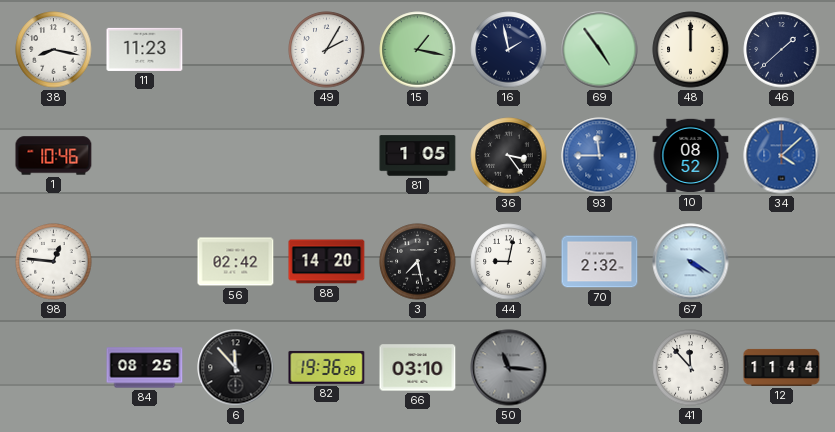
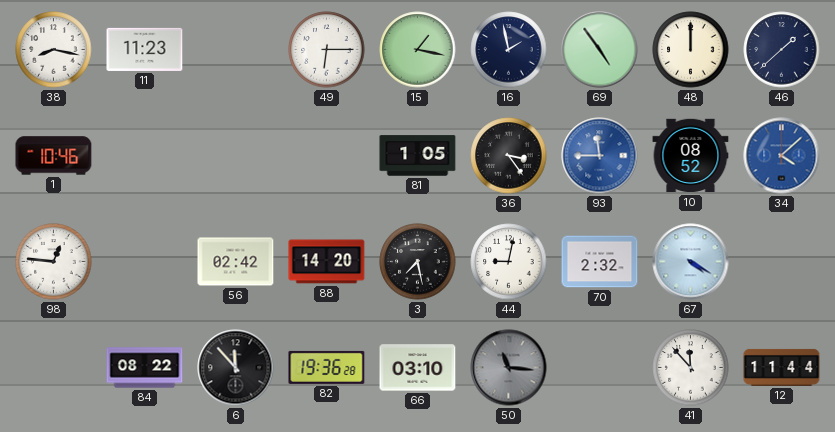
49: 2:05 -> 6:15 (327, 50)
84: 08:25 -> 08:22 (145, 368)
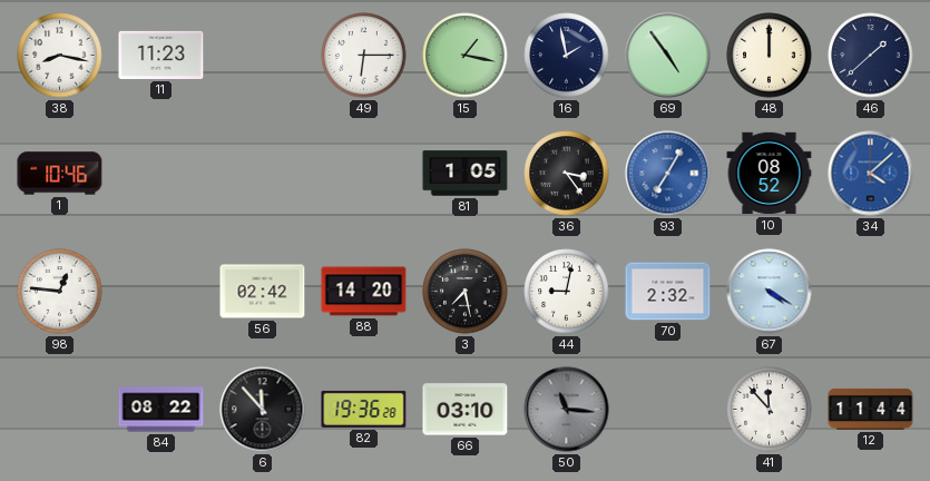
93: 11:45 -> 7:05 (668, 174)
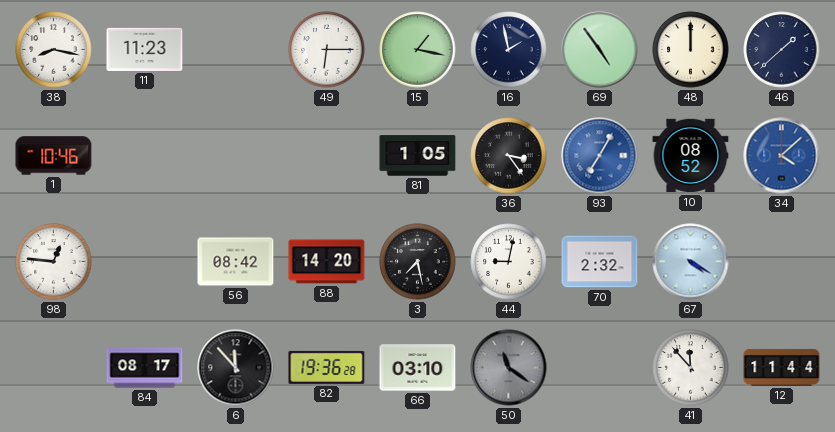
56: 02:42 -> 08:42 (236, 262)
84: 08:22 -> 08:17 (145, 368)
50: 11:16 -> 11:21 (509, 368)
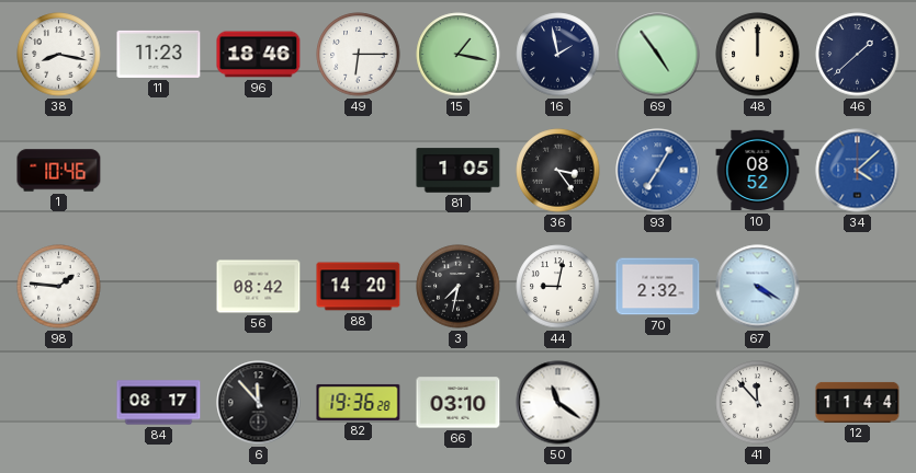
96: none -> 18:46 (259, 55)
98: 12:46 -> 1:46 (59, 287)
3: 7:28 -> 7:32 (459, 287)
50 dial: grey -> white (558, 403)
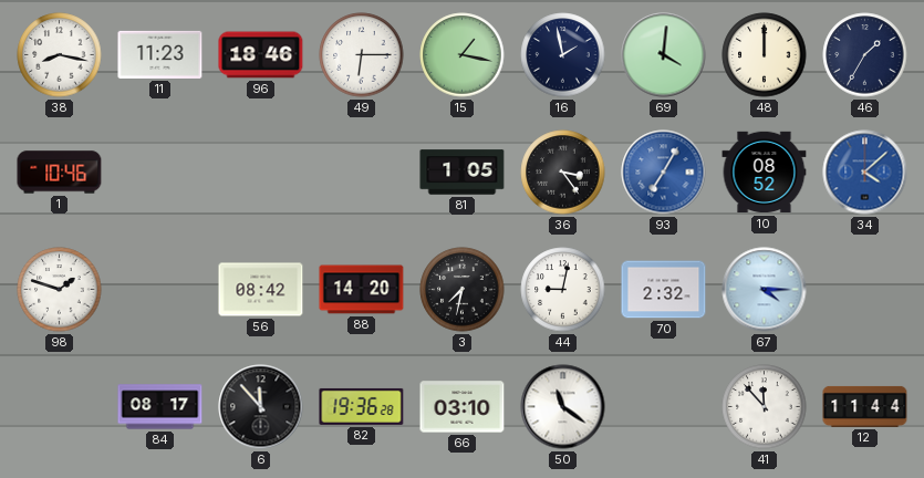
69: 4:54 -> 4:01 (664, 55)
46: 1:38 -> 1:35 (865, 55)
98: 1:46 -> 1:48 (60, 290)
67: 4:20 -> 4:15 (765, 290)
